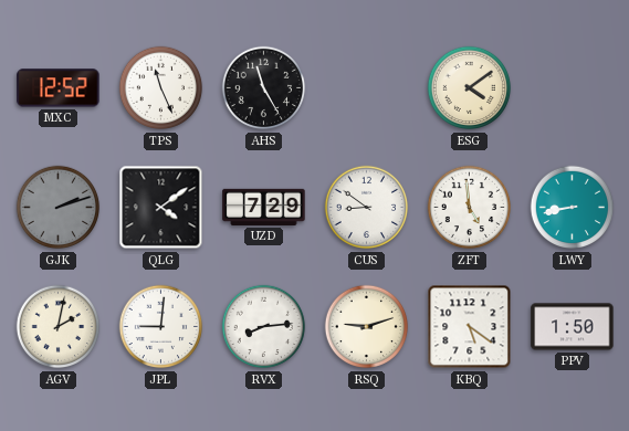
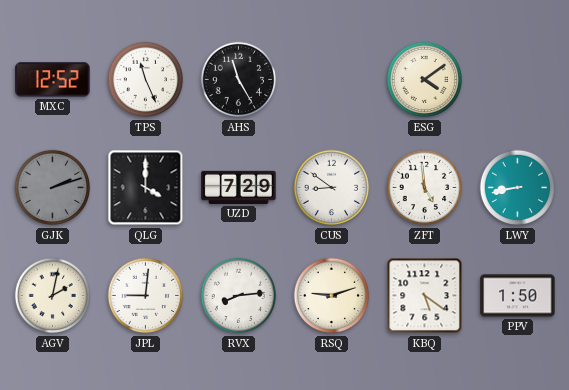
QLG: 4:09 -> 4:00 (146, 188)
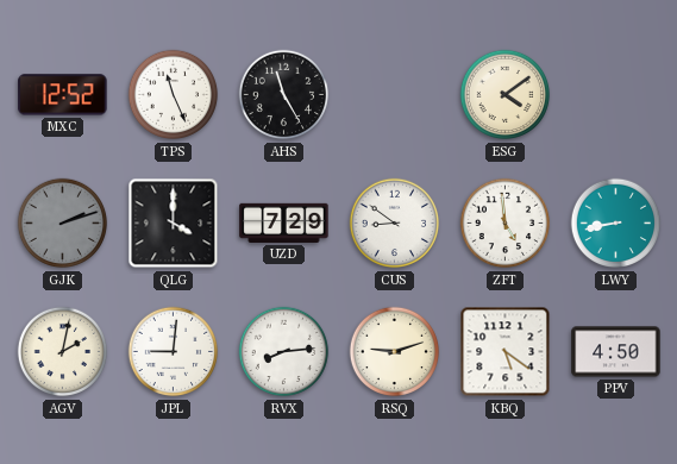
PPV: 1:50 -> 4:50 (616, 352)
